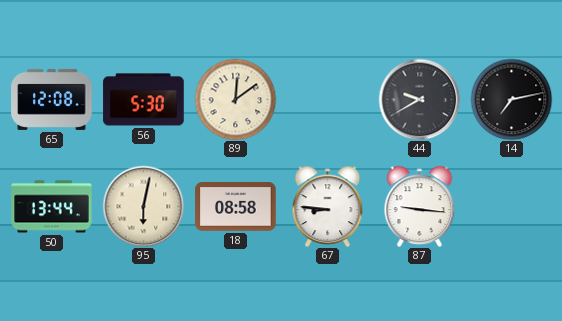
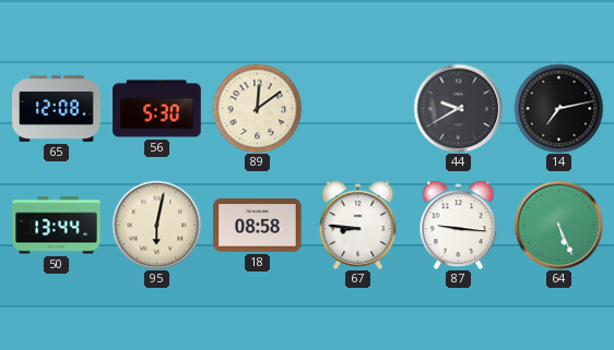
64: none -> 5:26 (558, 225)
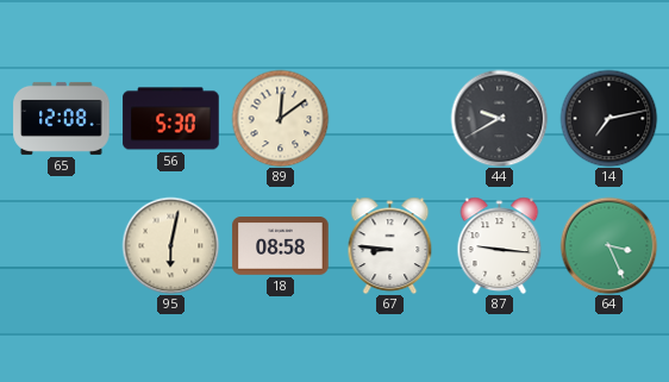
50: 13:44 -> none (57, 226)
64: 5:26 -> 3:26 (608, 245)
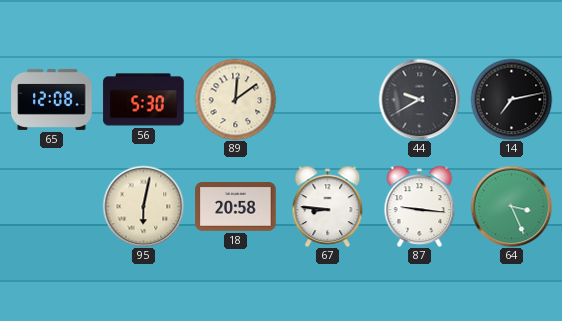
18: 08:58 -> 20:58 (236, 207)
